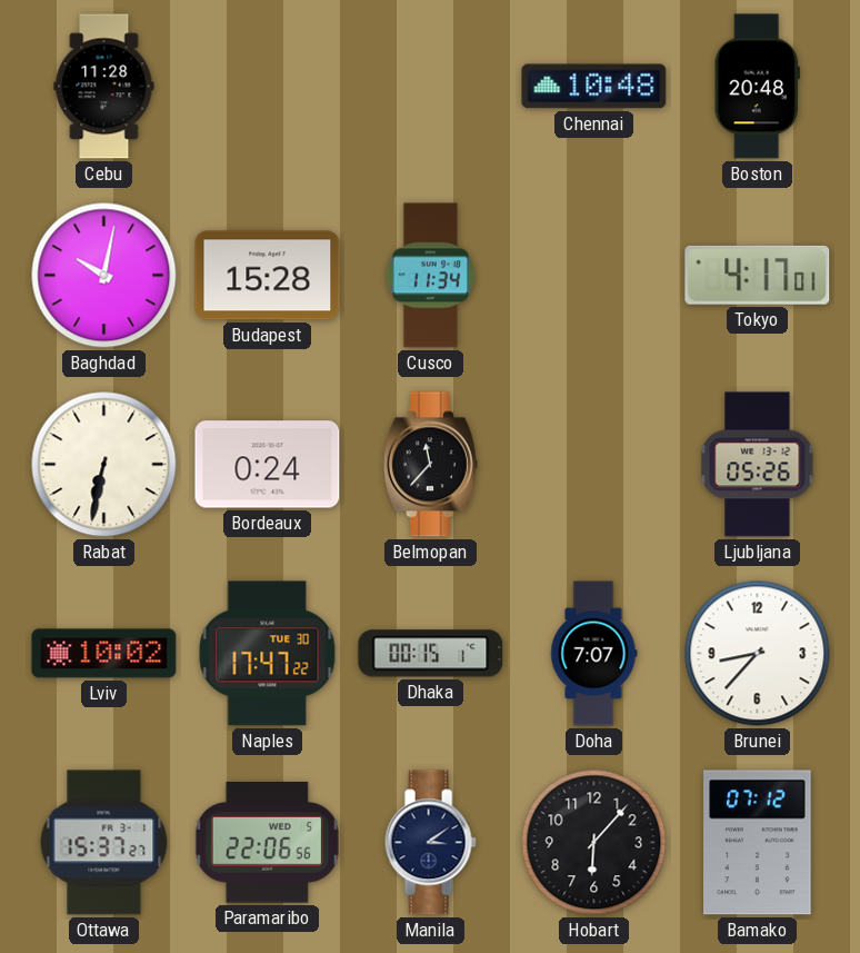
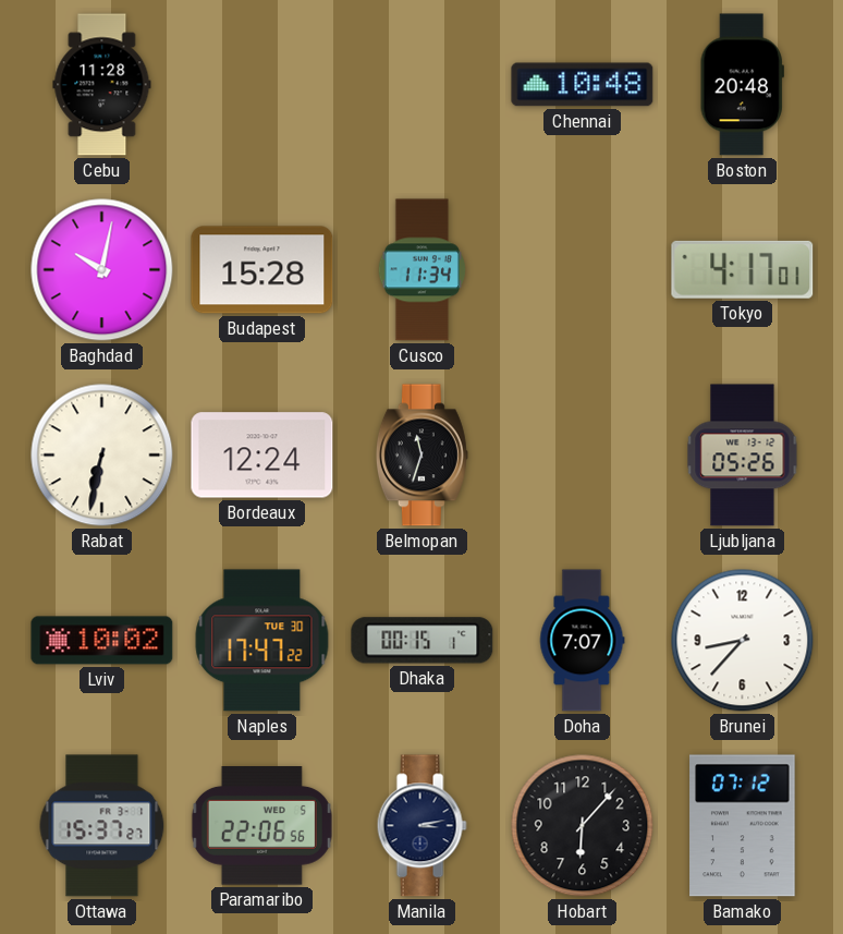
Bordeaux: 0:24 -> 12:24 (262, 456)
Belmopan: 11:37 -> 11:33 (421, 456)
Manila: 3:09 -> 3:13 (421, 826)
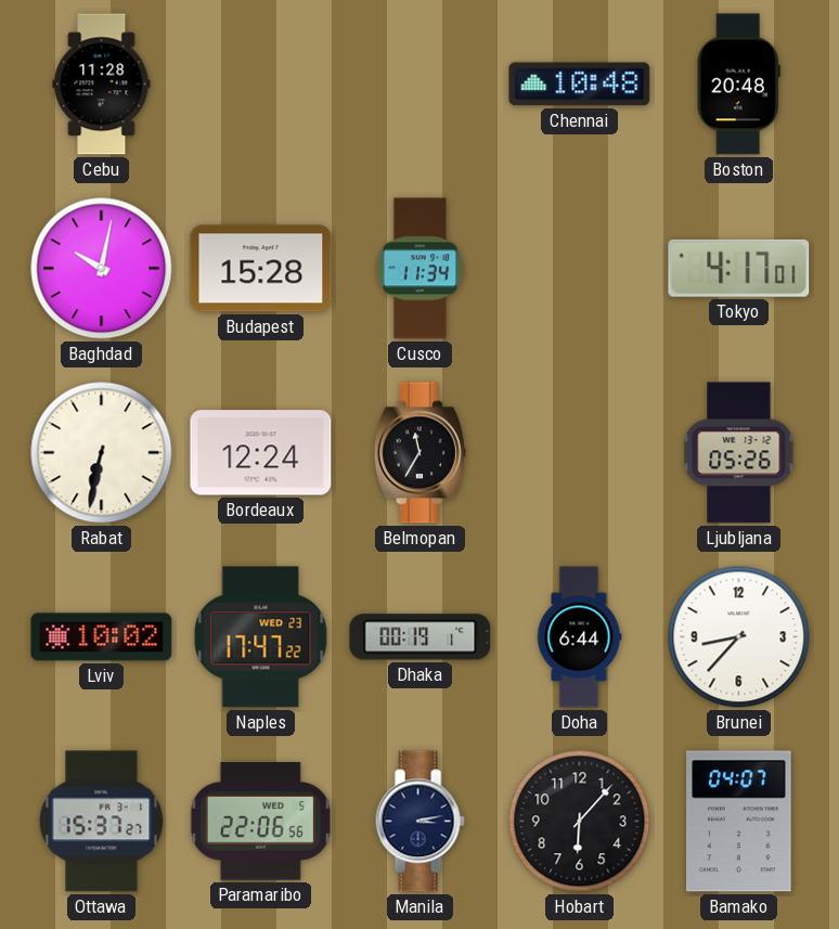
Belmopan: 11:33 -> 11:35 (419, 453)
Naples date: TUE 30 -> WED 23 (261, 637)
Dhaka: 00:15 -> 00:19 (421, 637)
Doha: 7:07 -> 6:44 (579, 637)
Bamako: 07:12 -> 04:07 (739, 822)
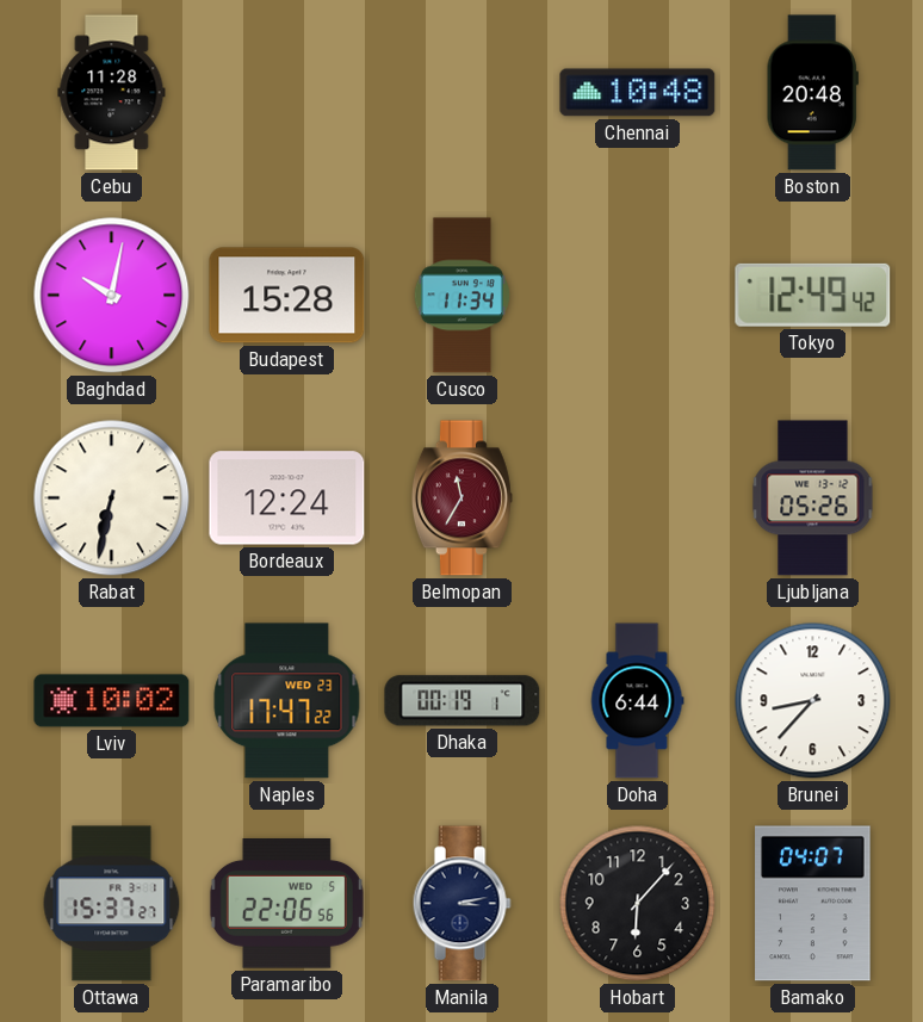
Tokyo: 4:17 -> 12:49 (813, 295)
Belmopan dial: black -> burgundy (461, 498)
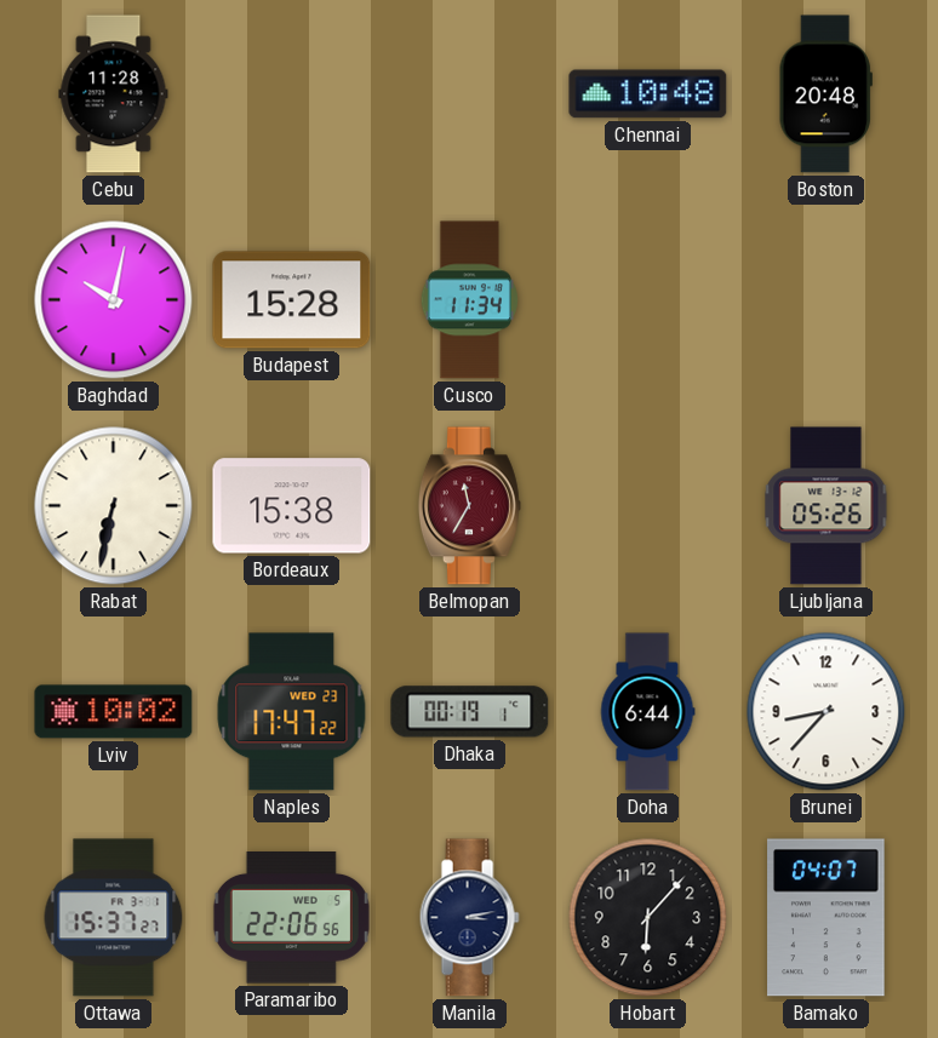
Tokyo: 12:49 -> none (813, 295)
Bordeaux: 12:24 -> 15:38 (292, 506)
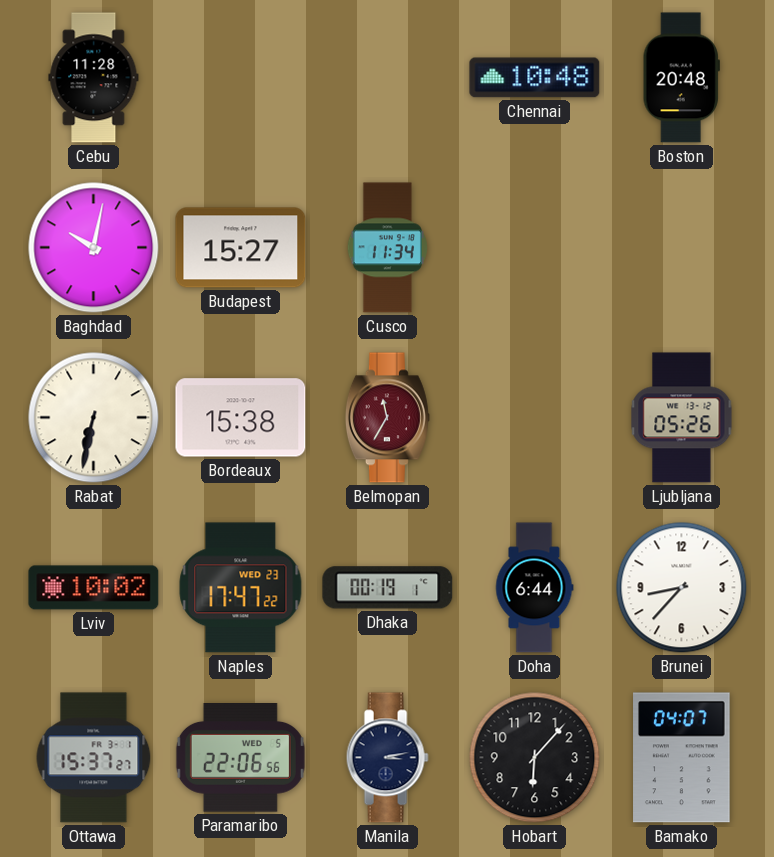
Budapest: 15:28 -> 15:27 (241, 248)
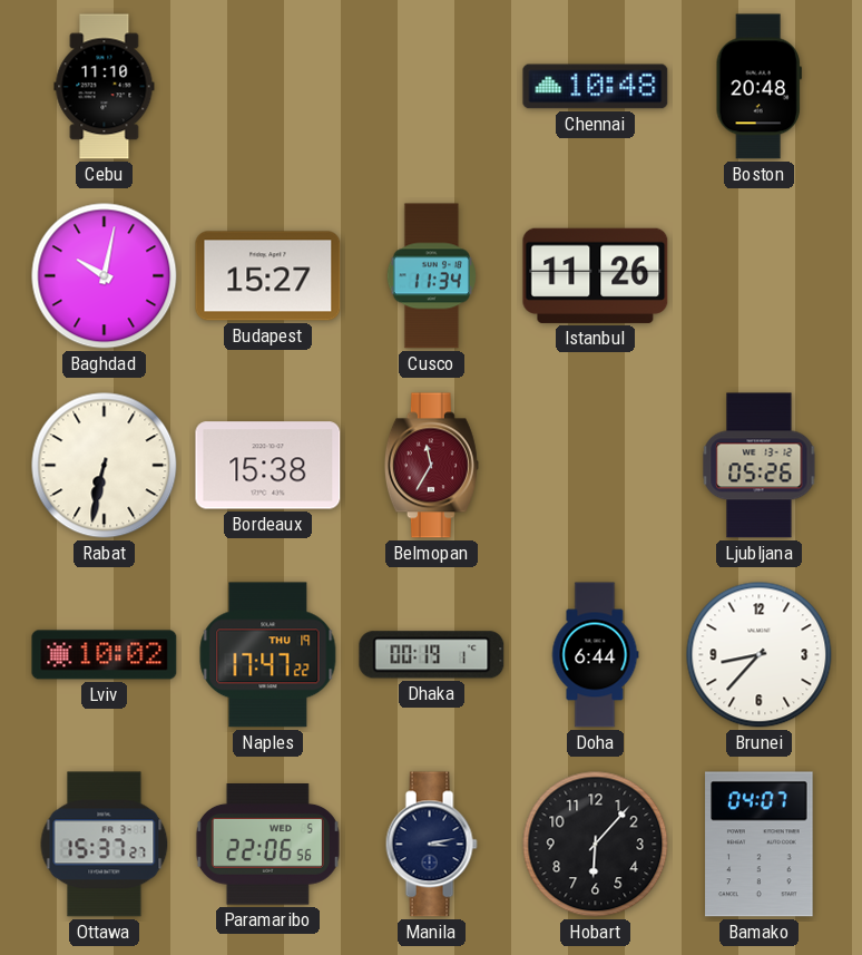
Cebu: 11:28 -> 11:10 (105, 87)
Istanbul: none -> 11:26 (596, 275)
Naples date: WED 23 -> THU 19 (268, 655)
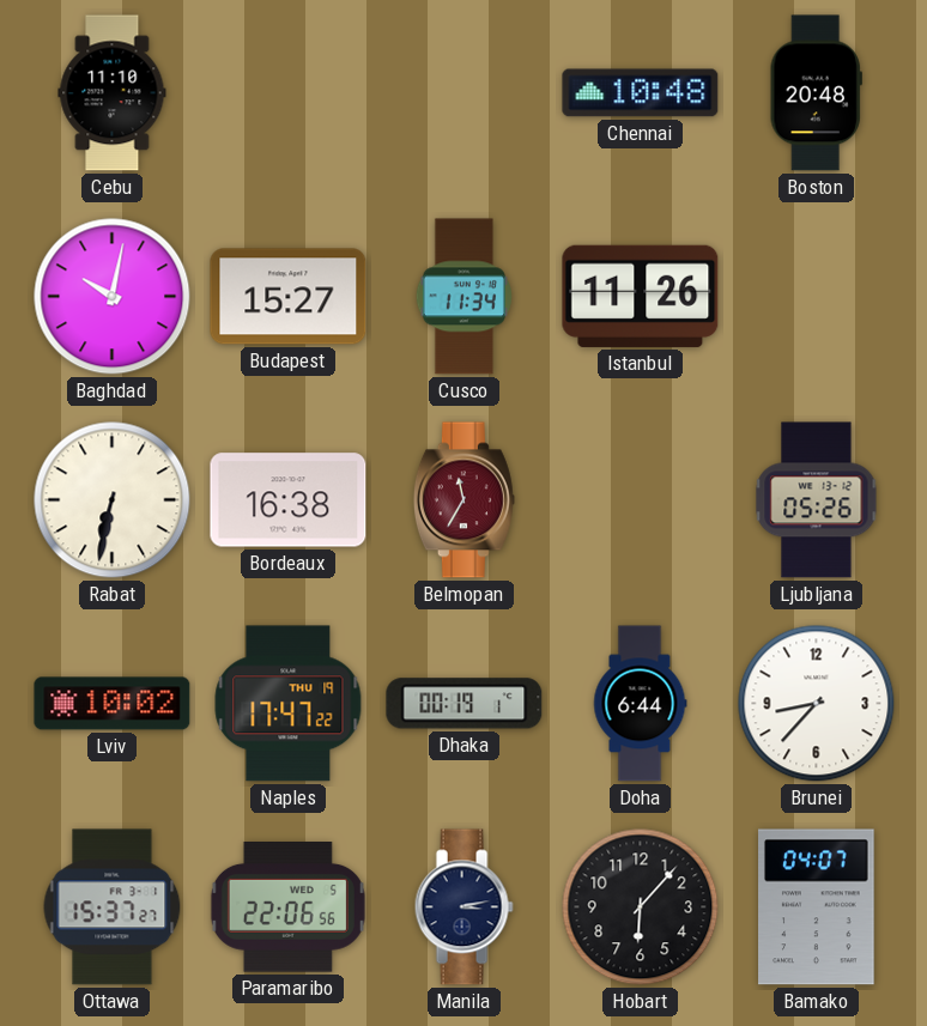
Bordeaux: 15:38 -> 16:38 (289, 500)
